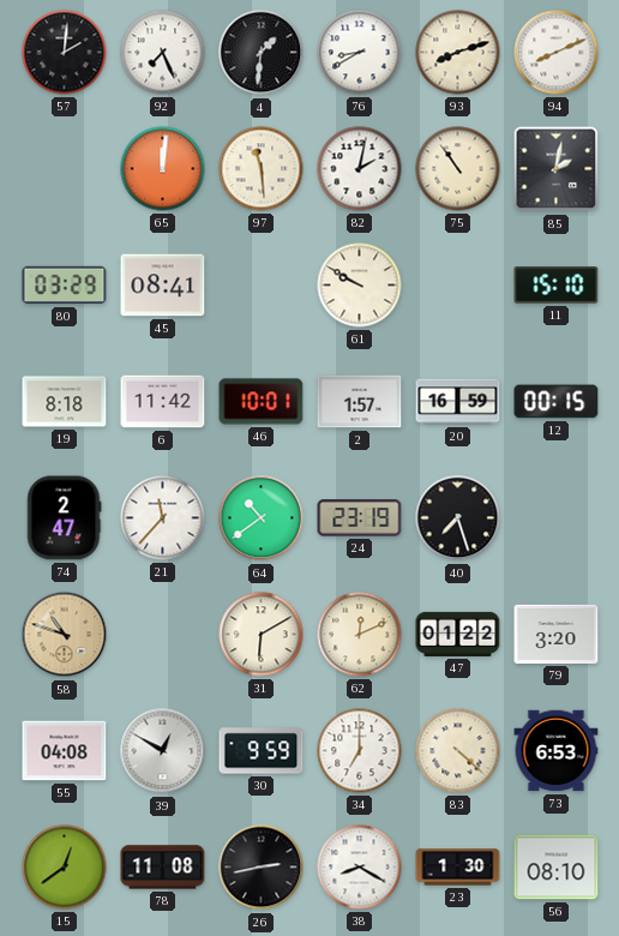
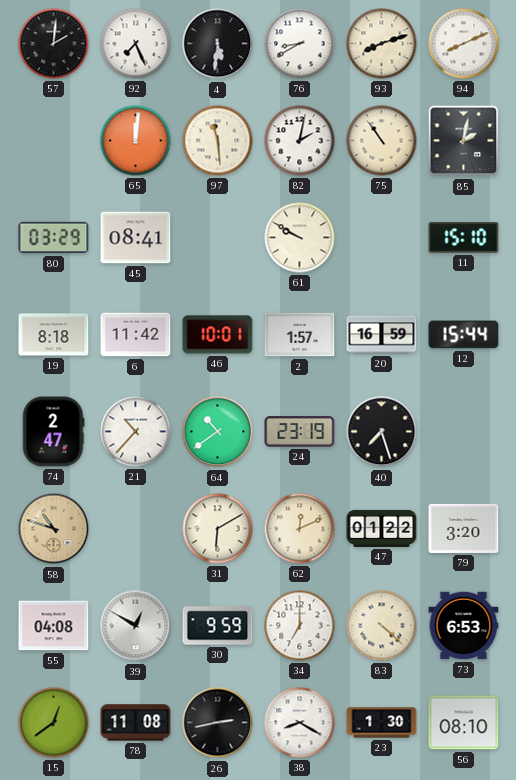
4: 1:31 -> 5:31 (218, 44)
12: 00:15 -> 15:44 (464, 335)
21: 11:37 -> 10:37 (136, 432)
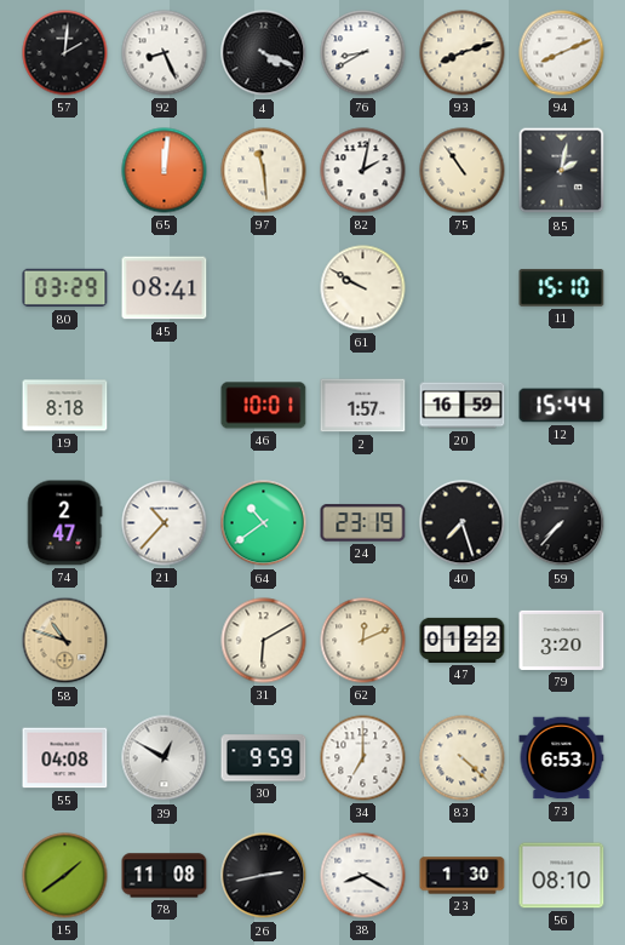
92: 7:26 -> 8:26 (165, 53)
4: 5:31 -> 4:19 (264, 53)
6: 11:42 -> none (136, 335)
59: none -> 7:37 (562, 523)
15: 12:39 -> 1:39 (65, 876)
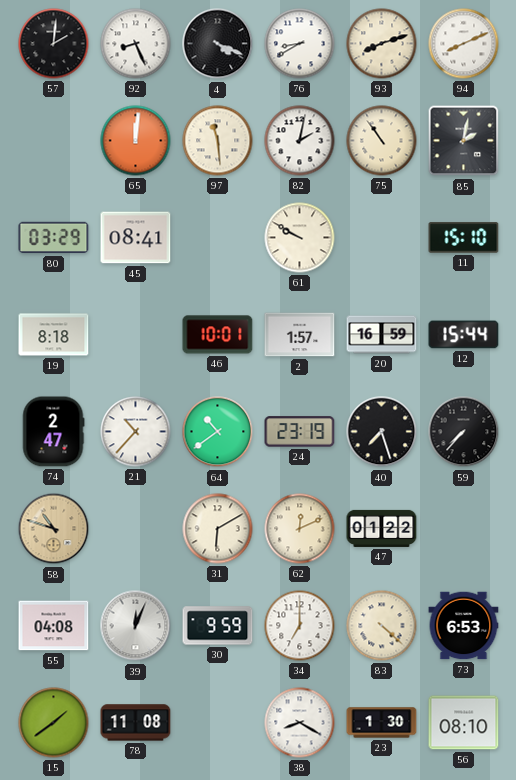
79: 3:20 -> none (562, 640)
39: 12:50 -> 12:04 (136, 626)
26: 2:43 -> none (264, 876)
